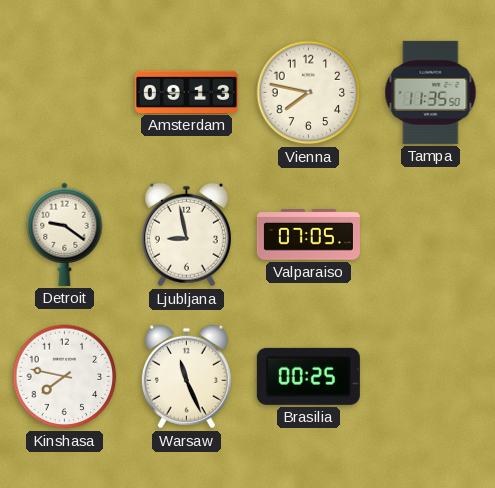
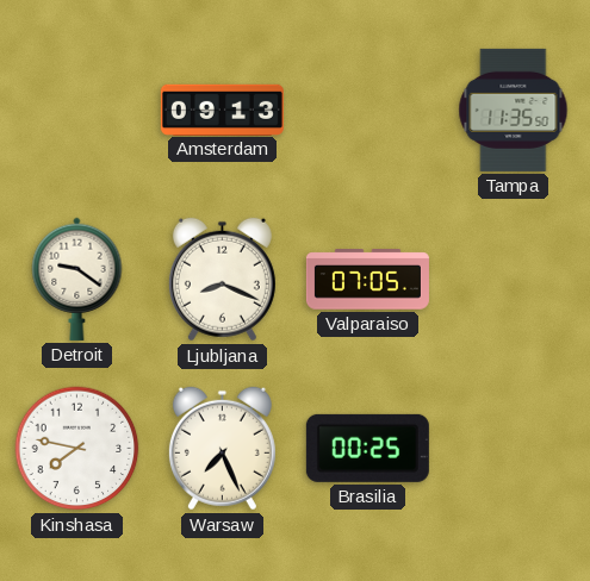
Vienna: 7:47 -> none (309, 93)
Ljubljana: 8:58 -> 8:19 (222, 280)
Warsaw: 11:26 -> 7:26 (222, 449)
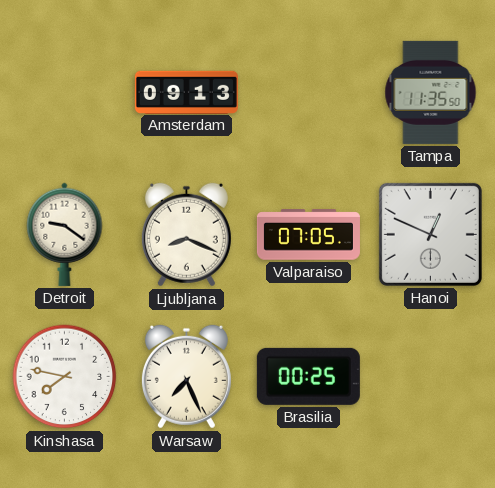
Hanoi: none -> 12:49 (430, 234)
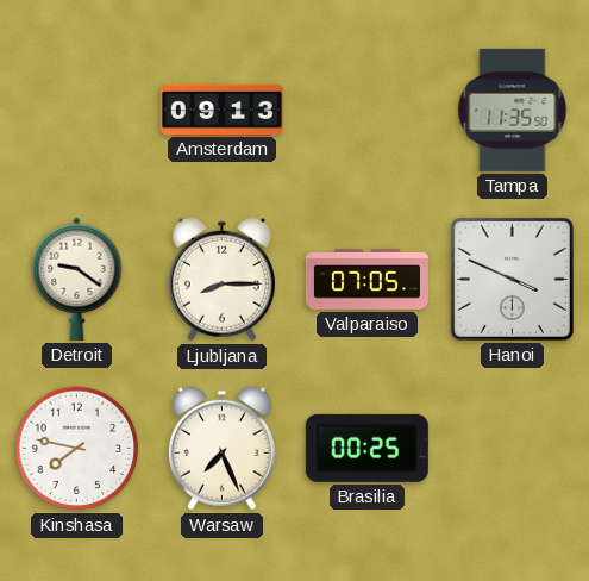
Ljubljana: 8:19 -> 8:15 (221, 280)
Hanoi: 12:49 -> 3:49 (512, 279)
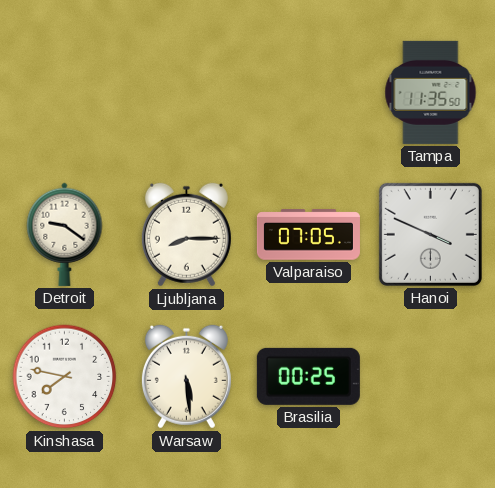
Amsterdam: 09:13 -> none (221, 110)
Warsaw: 7:26 -> 5:29 (186, 377)
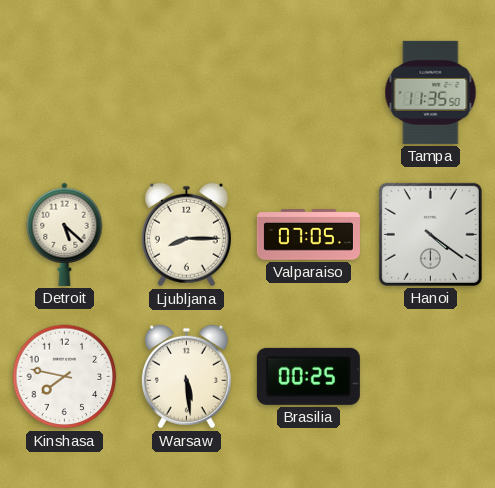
Detroit: 9:21 -> 5:22 (65, 234)
Hanoi: 3:49 -> 4:21 (430, 234)
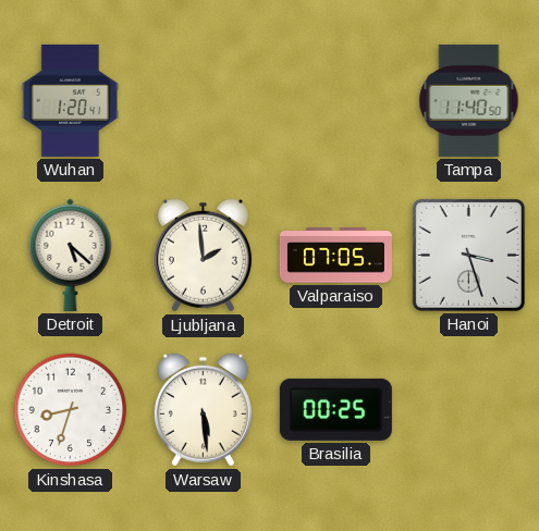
Wuhan: none -> 1:20 (70, 100)
Tampa: 11:35 -> 11:40 (469, 100)
Ljubljana: 8:15 -> 1:59 (203, 256)
Hanoi: 4:21 -> 3:27 (468, 255)
Kinshasa: 7:47 -> 8:33 (71, 410)
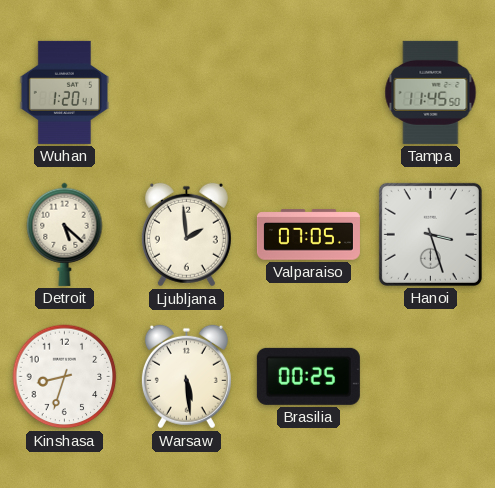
Tampa: 11:40 -> 11:45 (431, 92)
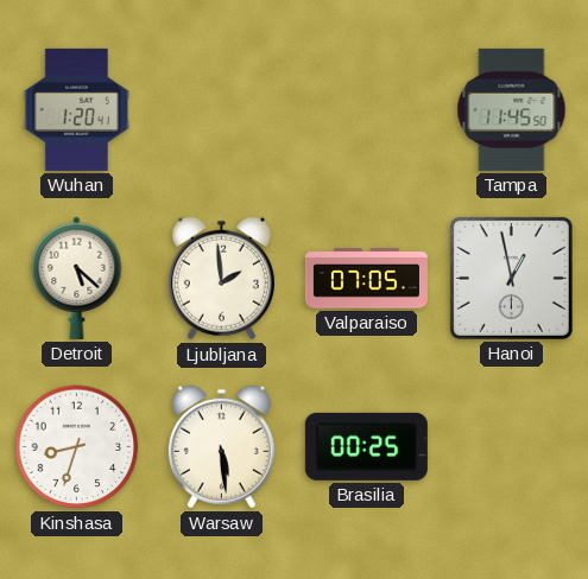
Hanoi: 3:27 -> 12:58 (511, 278)
